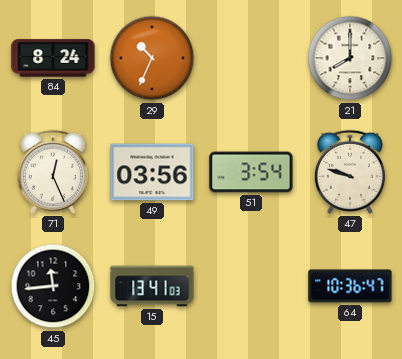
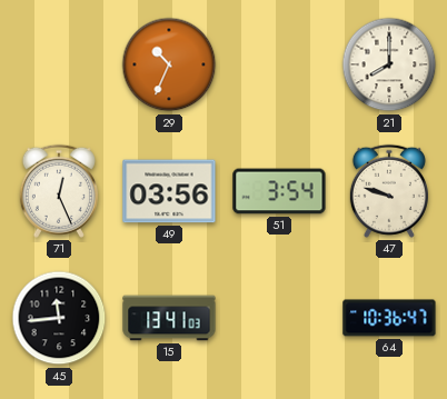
84: 8:24 -> none (53, 58)
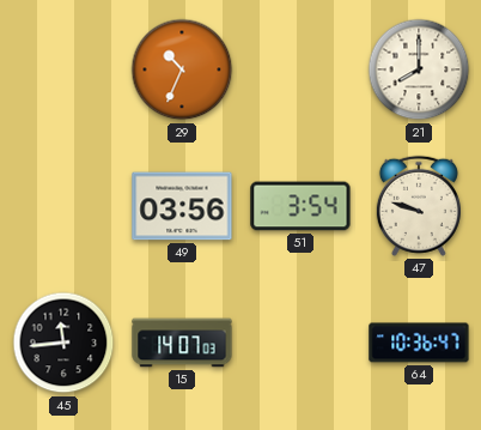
71: 12:26 -> none (59, 191)
15: 13:41 -> 14:07 (182, 343)
